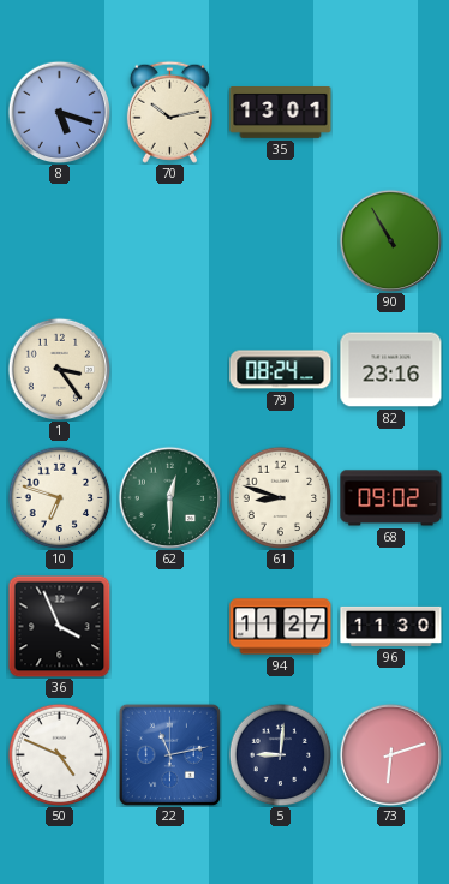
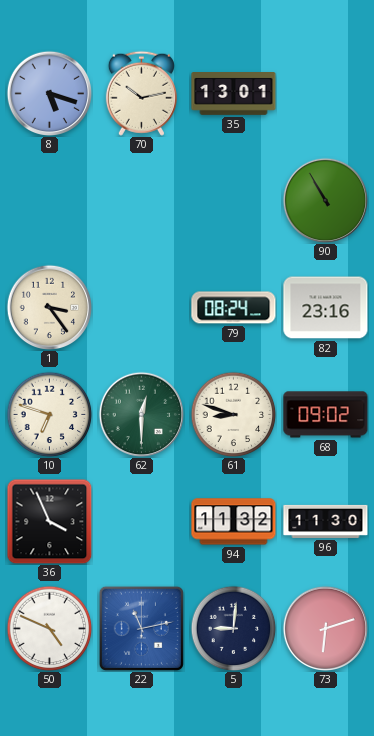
94: 11:27 -> 11:32 (234, 522)
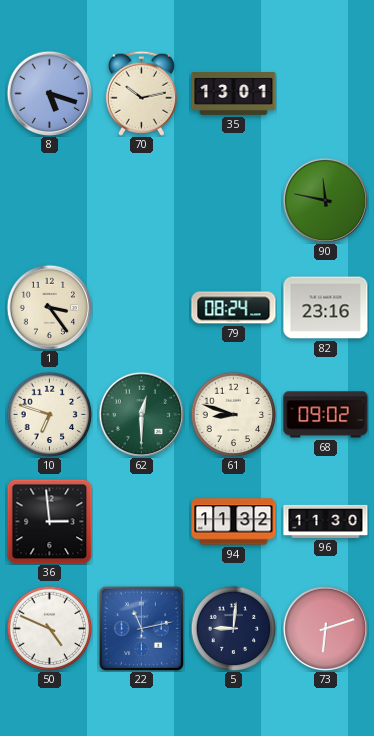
90: 10:55 -> 11:47 (325, 200)
36: 3:56 -> 2:59 (49, 521)
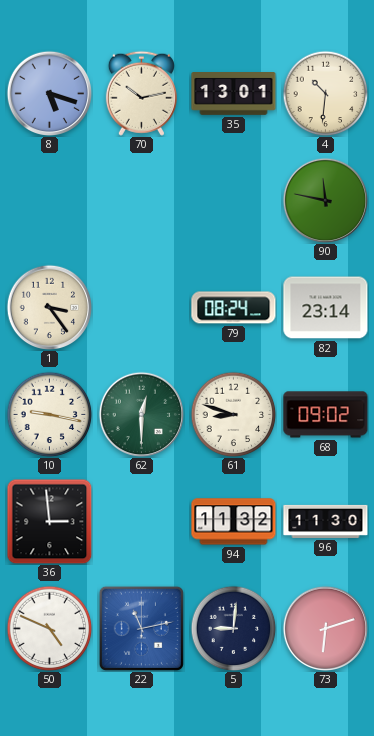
4: none -> 10:31 (325, 93)
82: 23:16 -> 23:14 (326, 308)
10: 6:48 -> 9:17 (49, 414)
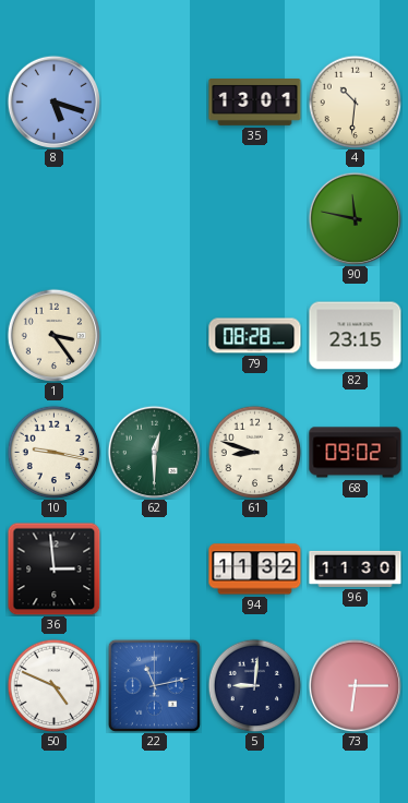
70: 10:13 -> none (141, 93)
79: 08:24 -> 08:28 (255, 336)
82: 23:14 -> 23:15 (356, 336)
73: 6:12 -> 6:15 (355, 685)
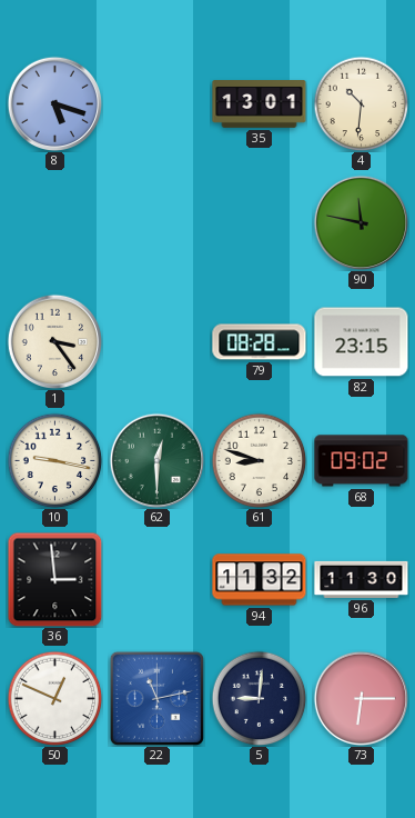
50: 4:49 -> 12:49 (54, 698)
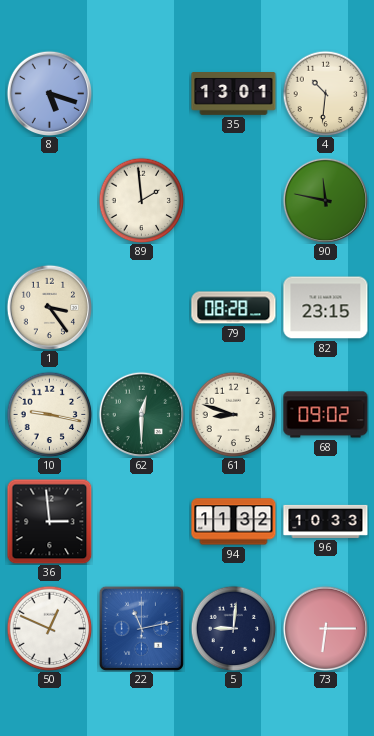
89: none -> 1:59 (141, 200)
96: 11:30 -> 10:33 (326, 521)
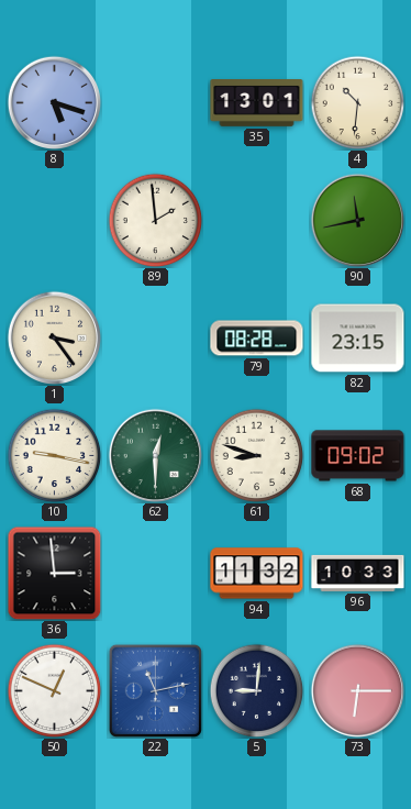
90: 11:47 -> 11:43 (357, 220)
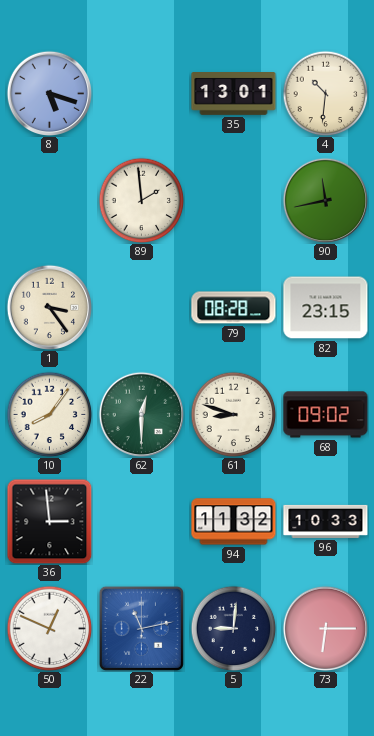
10: 9:17 -> 8:06 (49, 414)
